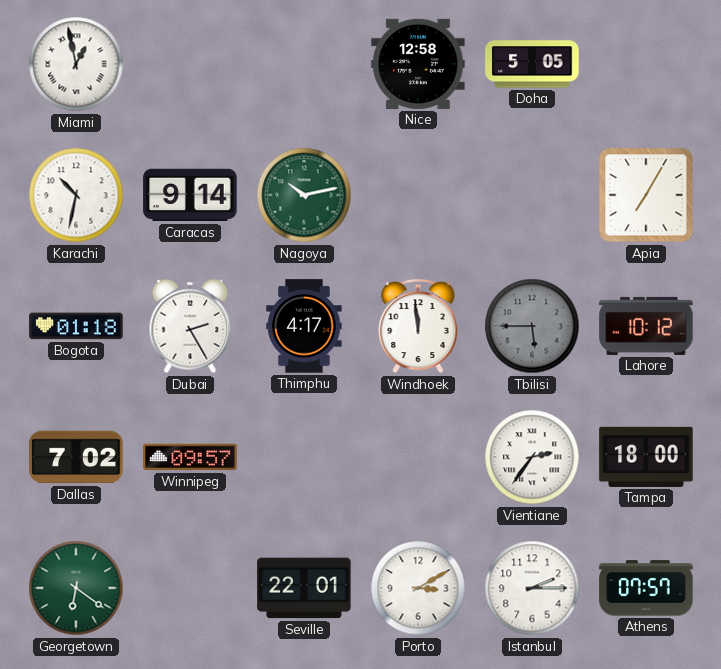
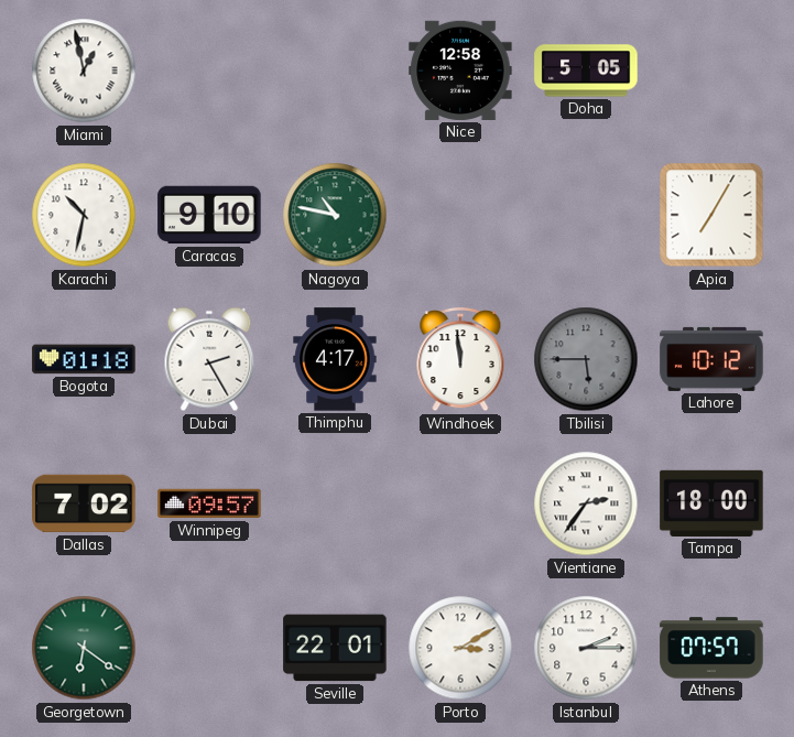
Caracas: 9:14 -> 9:10 (209, 215)
Nagoya: 10:13 -> 10:47 (335, 215)
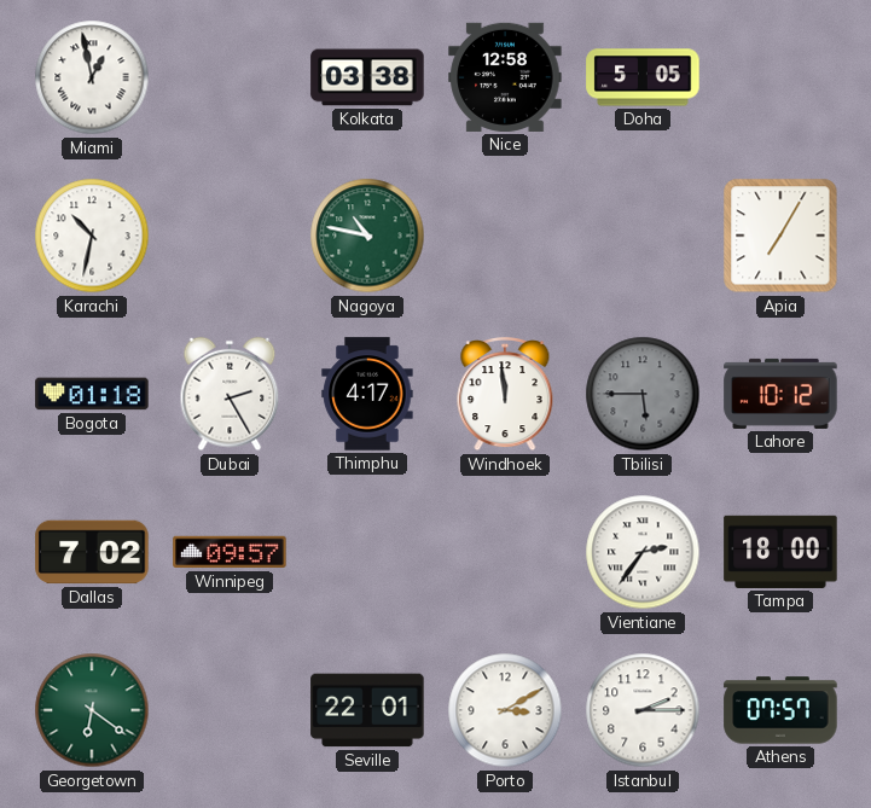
Kolkata: none -> 03:38 (367, 77)
Caracas: 9:10 -> none (209, 215)
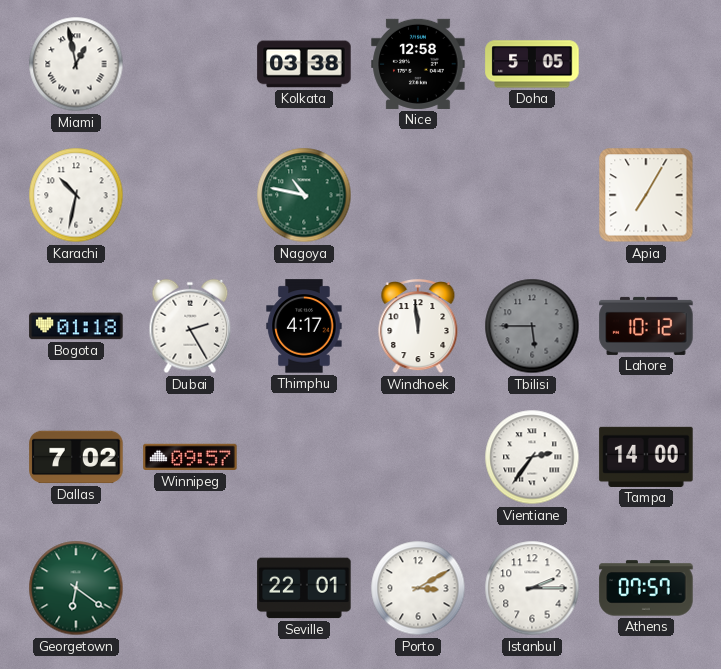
Tampa: 18:00 -> 14:00 (646, 457)
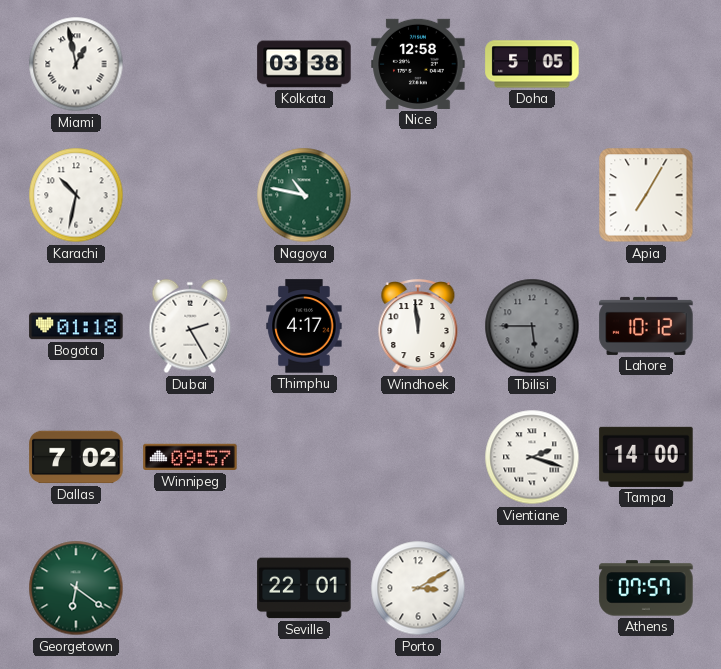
Vientiane: 2:36 -> 2:18 (532, 457)
Istanbul: 2:15 -> none (532, 588)
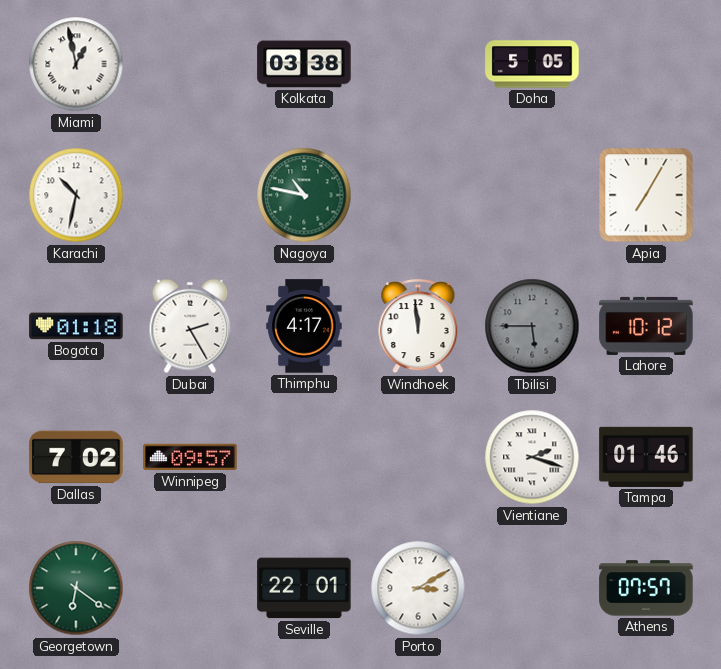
Nice: 12:58 -> none (418, 64)
Tampa: 14:00 -> 01:46 (646, 457)
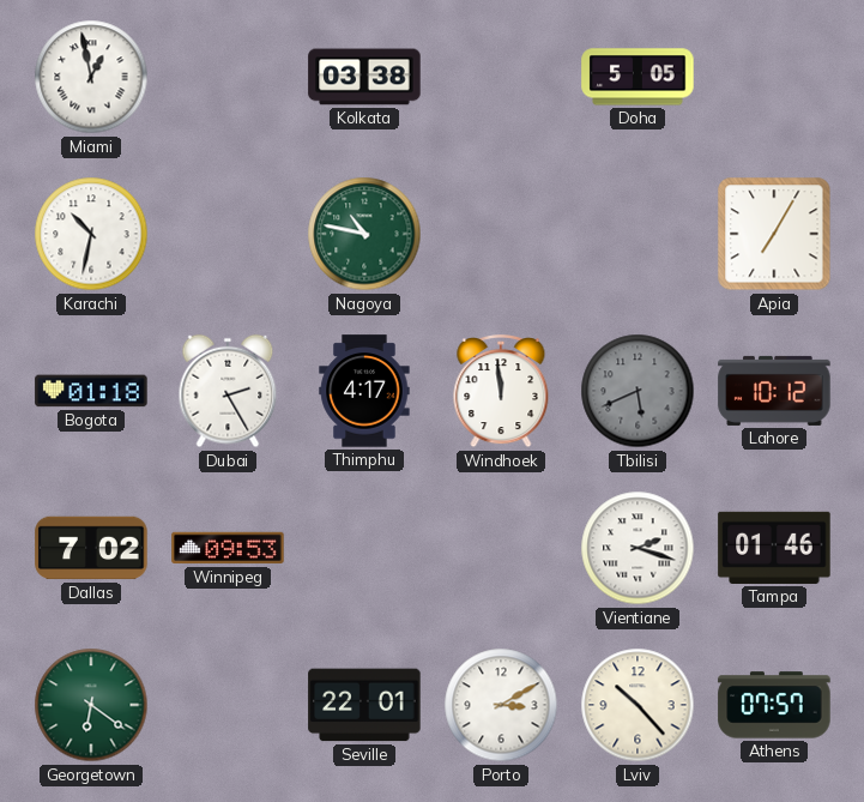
Tbilisi: 5:45 -> 5:41 (638, 391)
Winnipeg: 09:57 -> 09:53 (228, 548)
Lviv: none -> 10:23 (638, 705)
